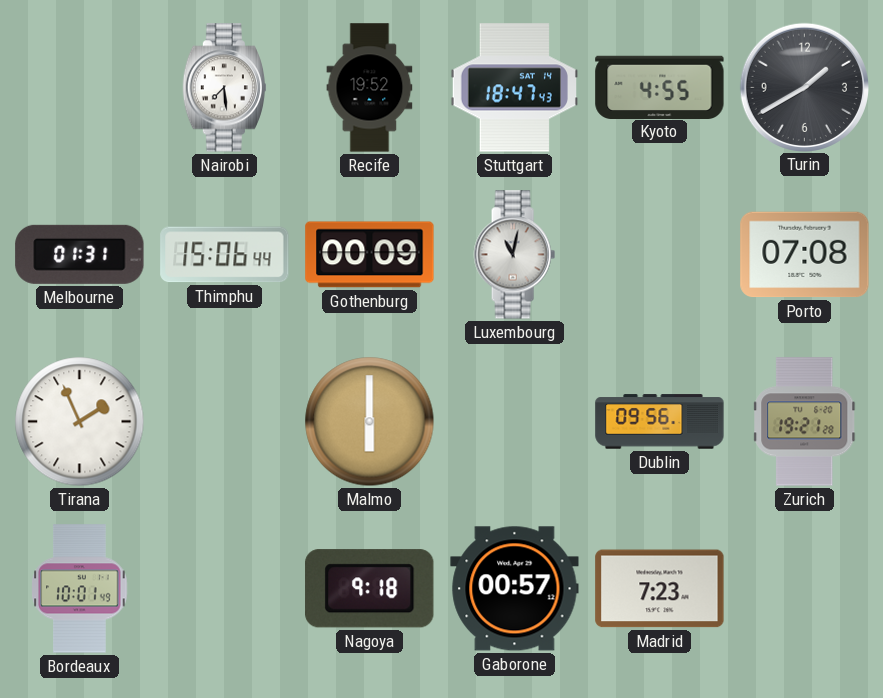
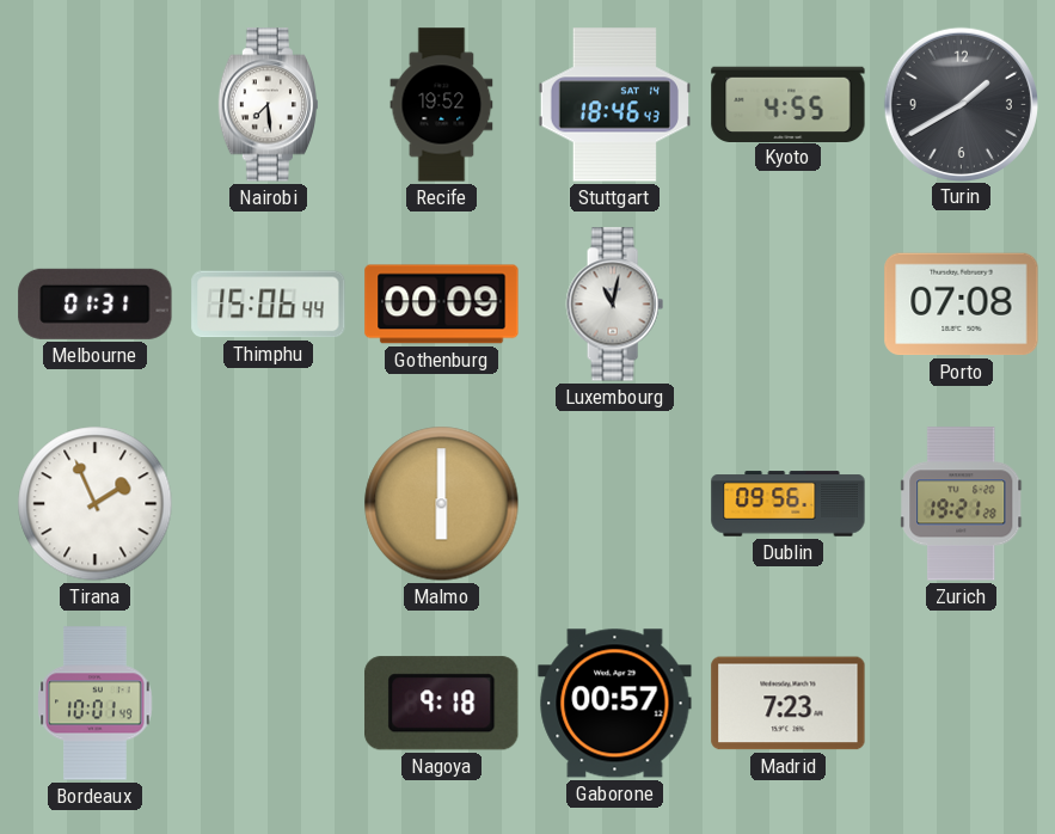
Stuttgart: 18:47 -> 18:46 (614, 105)
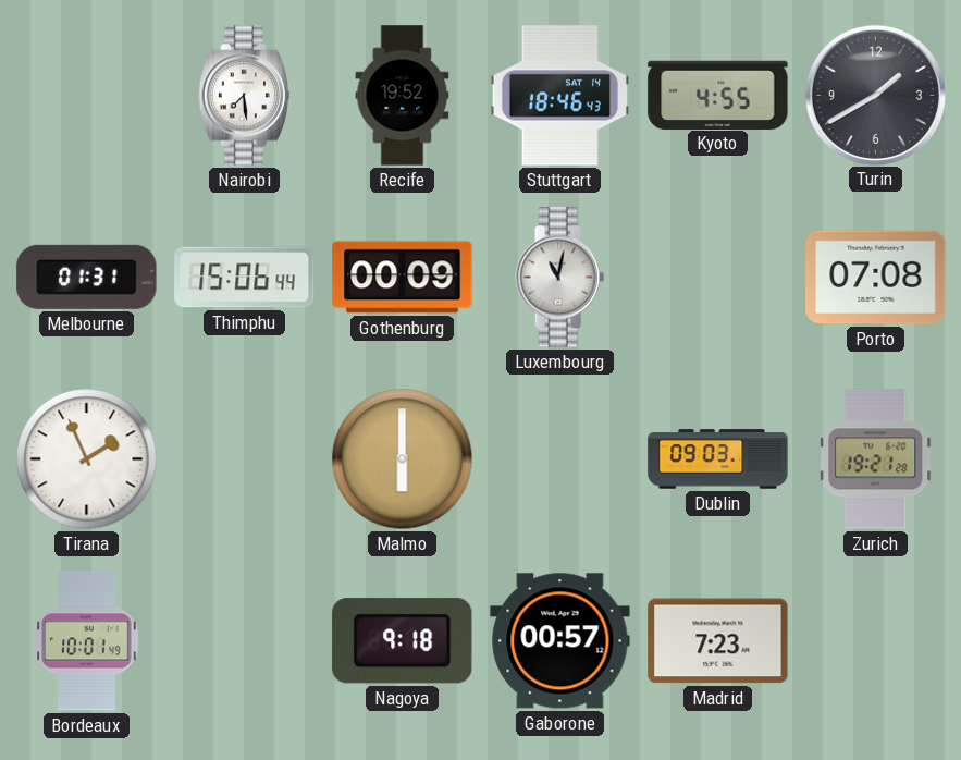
Dublin: 09:56 -> 09:03 (718, 459)
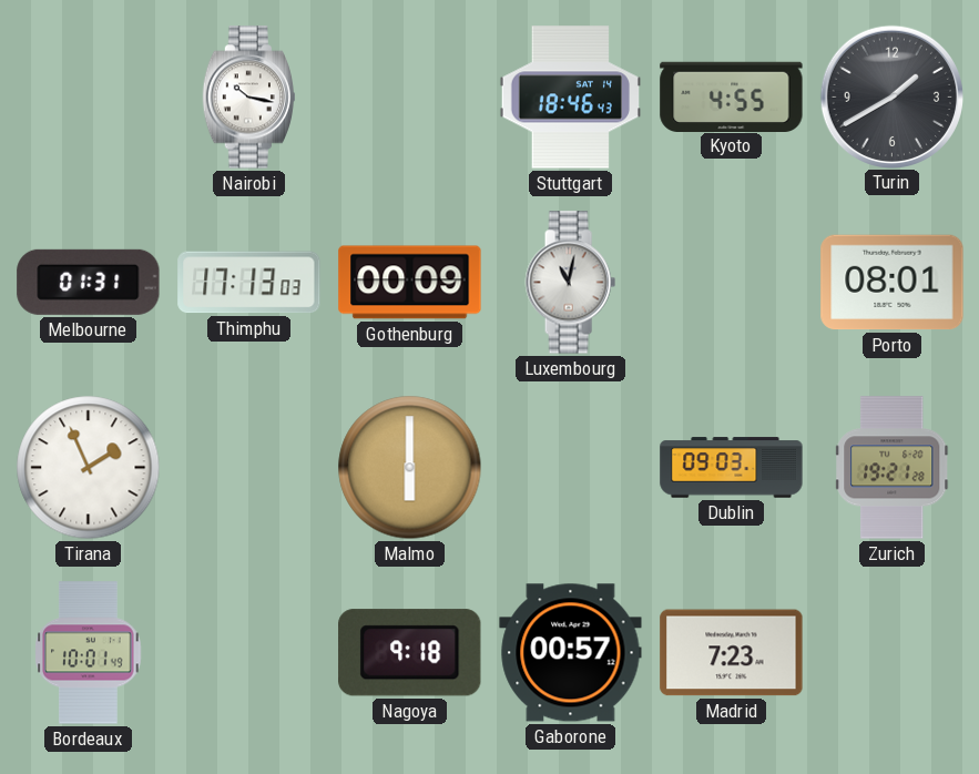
Nairobi: 7:29 -> 10:17 (248, 98)
Recife: 19:52 -> none (403, 96)
Thimphu: 15:06 -> 17:13 (249, 283)
Porto: 07:08 -> 08:01 (893, 283)
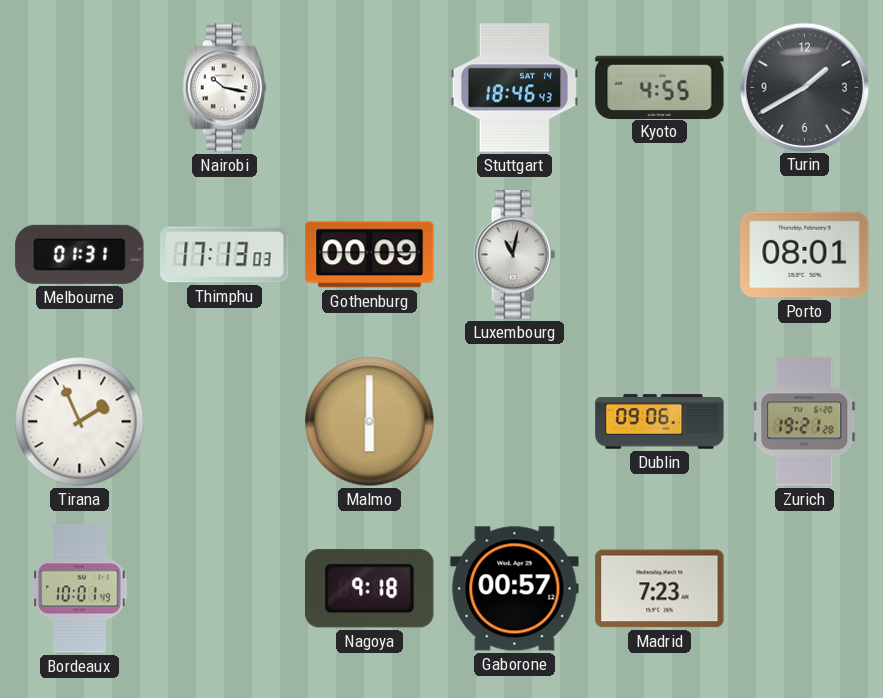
Dublin: 09:03 -> 09:06 (660, 422)
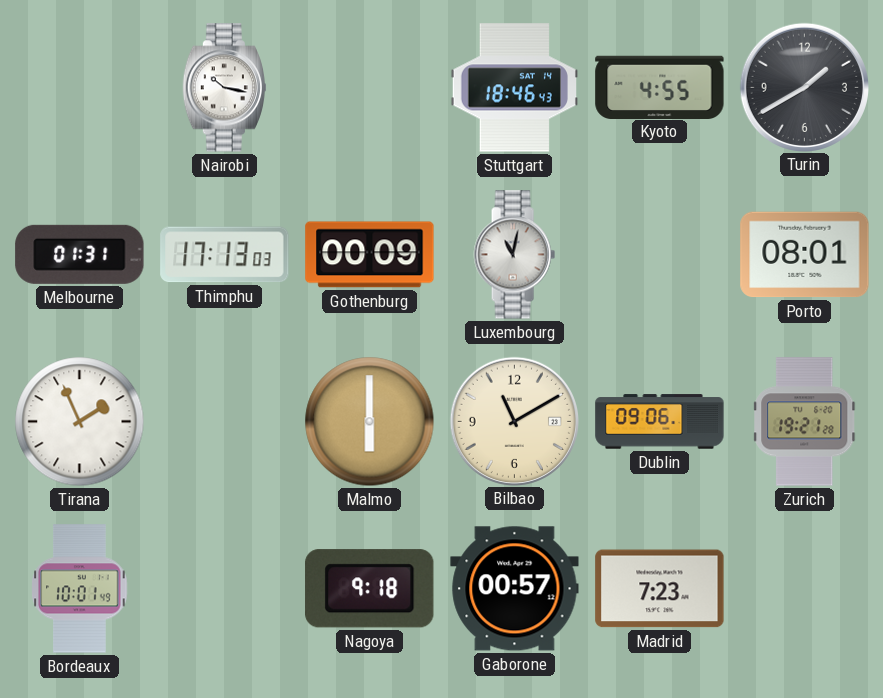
Bilbao: none -> 11:10 (514, 421)
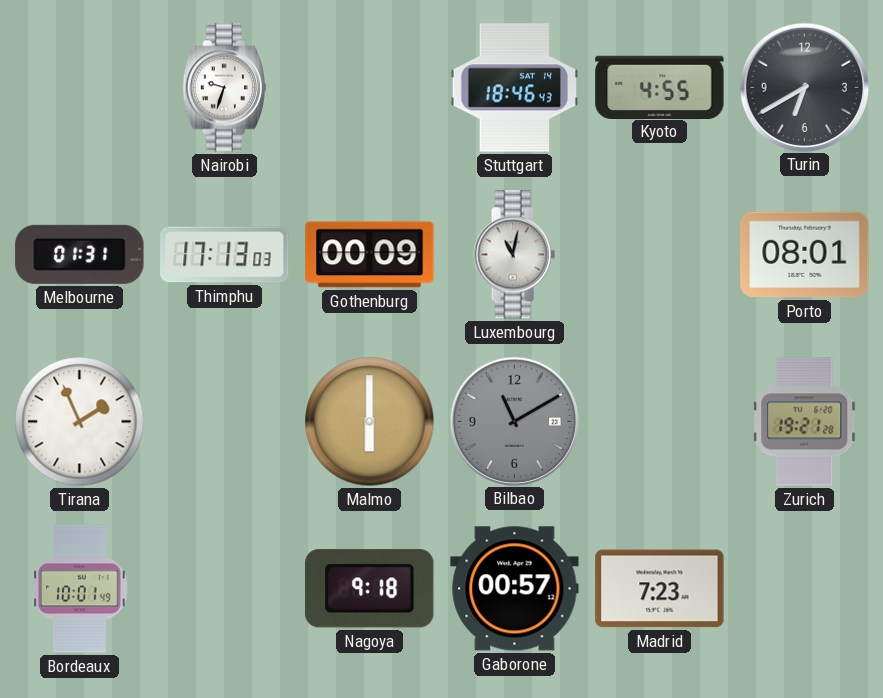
Nairobi: 10:17 -> 9:33 (224, 88)
Turin: 1:40 -> 6:40 (804, 87)
Bilbao dial: cream -> grey (514, 421)
Dublin: 09:06 -> none (660, 422)
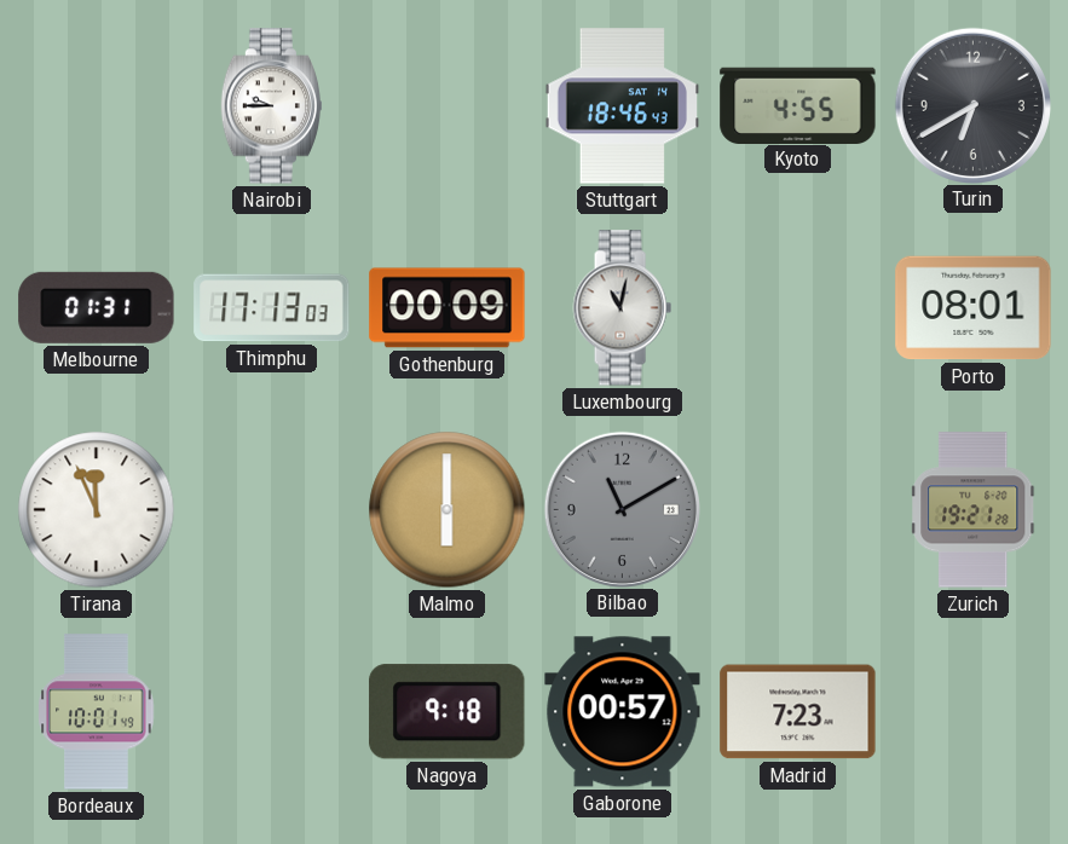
Nairobi: 9:33 -> 9:45 (271, 106)
Tirana: 1:56 -> 11:56 (97, 510)
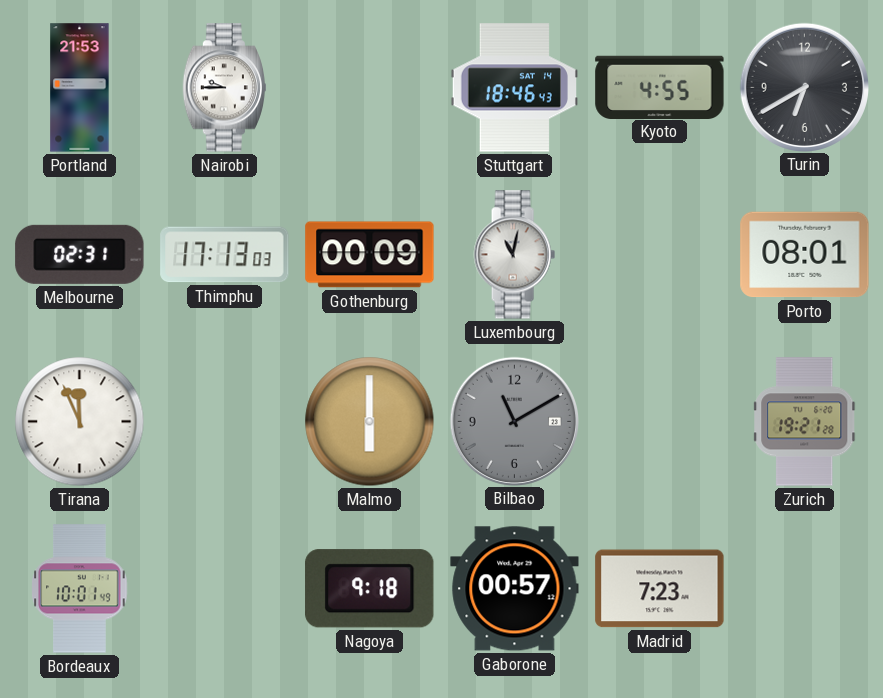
Portland: none -> 21:53 (80, 88)
Melbourne: 01:31 -> 02:31 (80, 254)
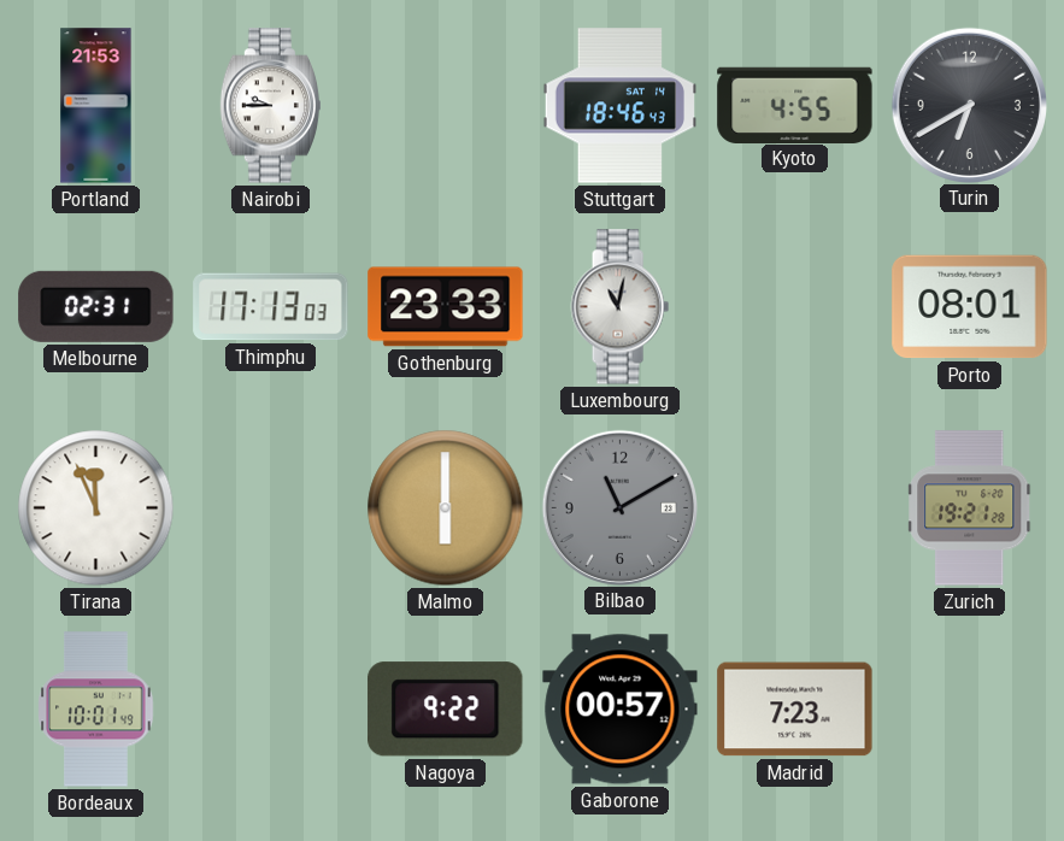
Gothenburg: 00:09 -> 23:33 (446, 307)
Nagoya: 9:18 -> 9:22 (446, 710)
